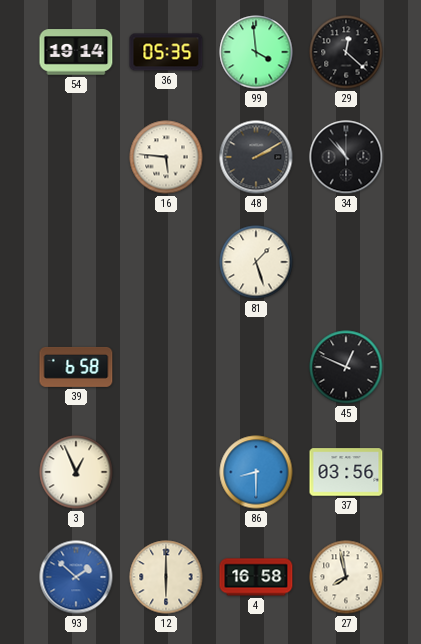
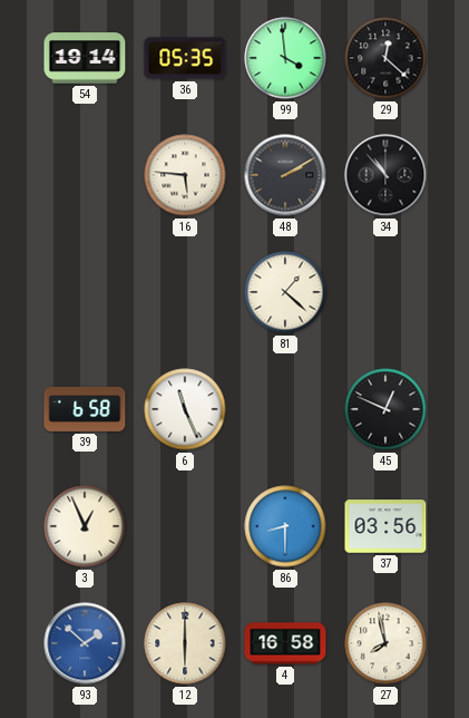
81: 1:27 -> 1:22 (285, 292)
6: none -> 11:26 (185, 409)
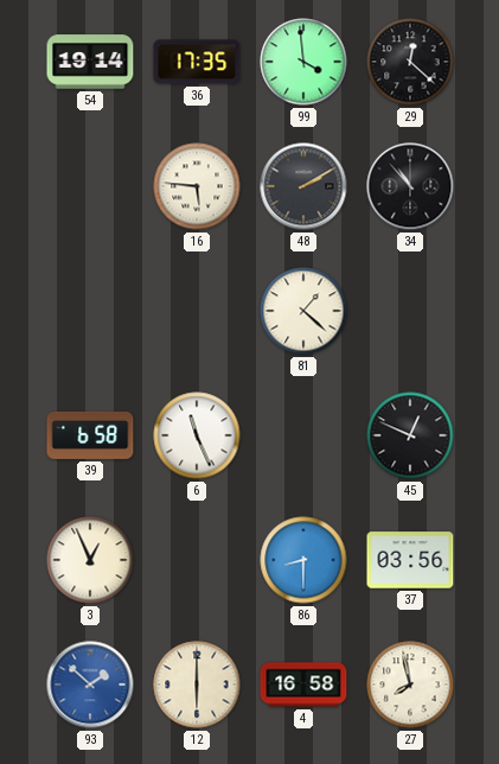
36: 05:35 -> 17:35 (197, 62)
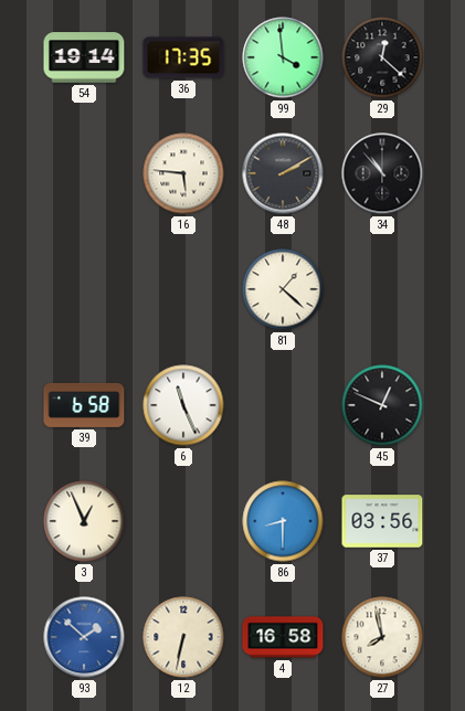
12: 6:00 -> 6:32 (183, 637)
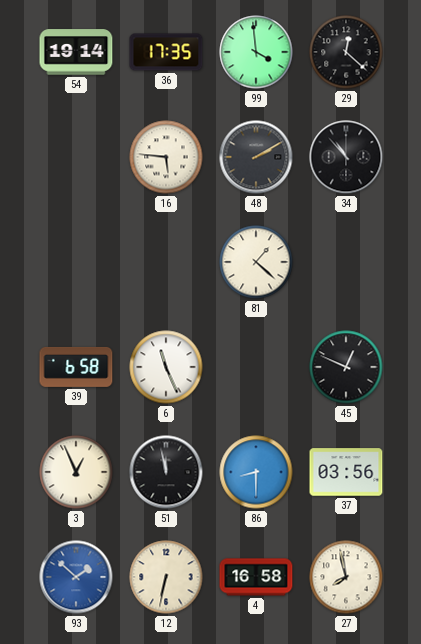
51: none -> 11:58 (166, 472)
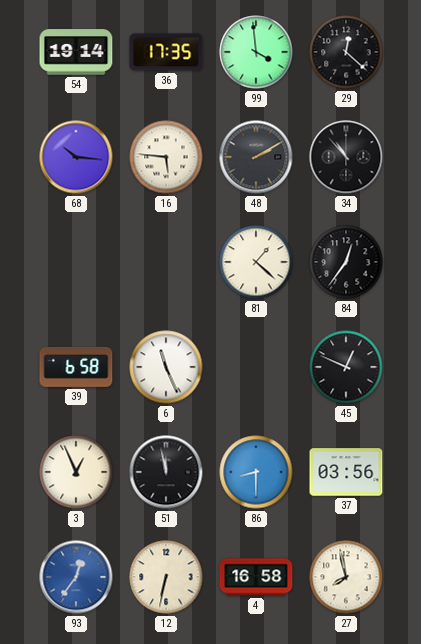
68: none -> 10:16 (76, 157)
84: none -> 12:36 (346, 262)
93: 1:52 -> 12:36 (76, 577)
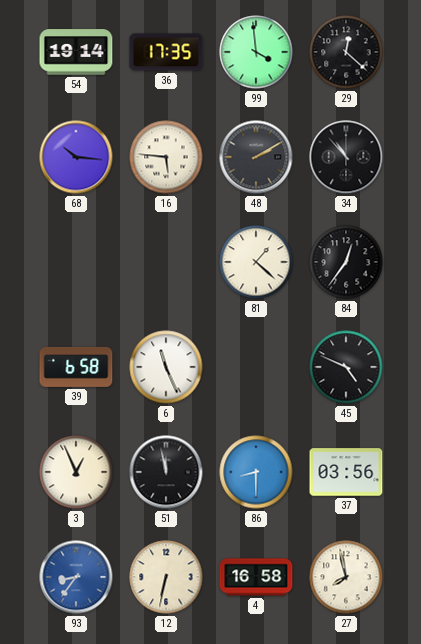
45: 12:49 -> 4:49 (346, 367)
93: 12:36 -> 8:36 (76, 577)
